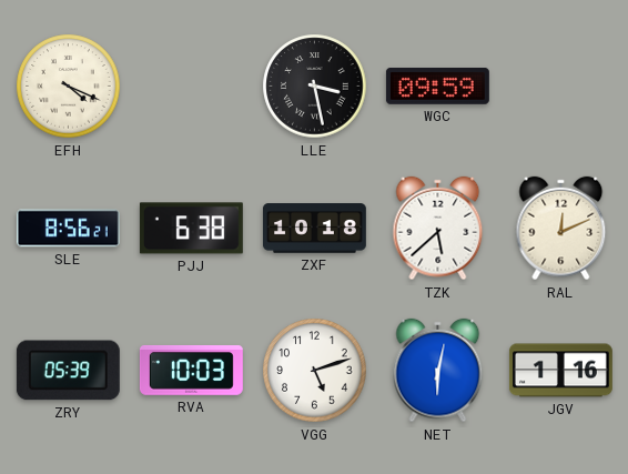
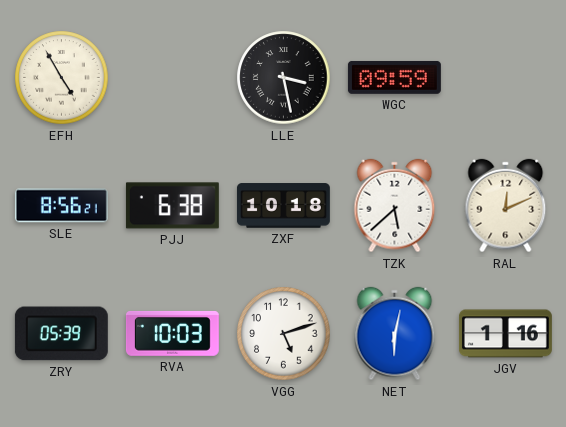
EFH: 4:19 -> 4:55 (62, 78)
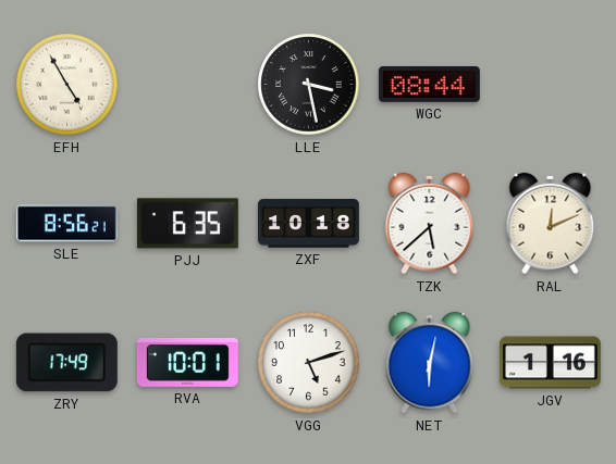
WGC: 09:59 -> 08:44 (429, 85)
PJJ: 6:38 -> 6:35 (187, 224)
ZRY: 05:39 -> 17:49 (66, 363)
RVA: 10:03 -> 10:01 (187, 362)
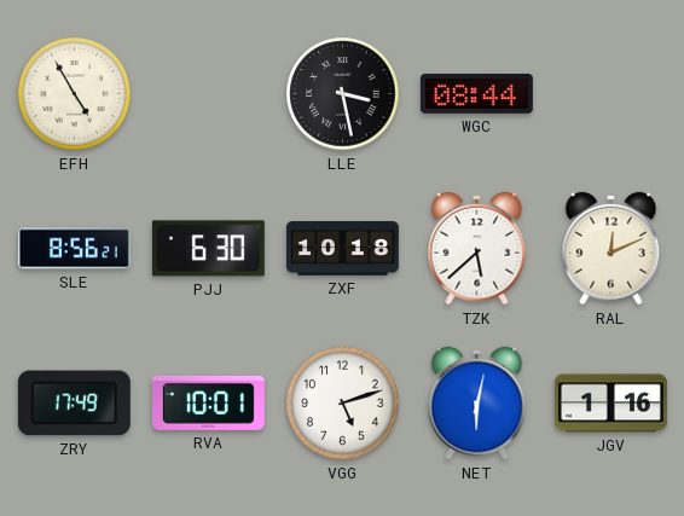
PJJ: 6:35 -> 6:30 (208, 249)
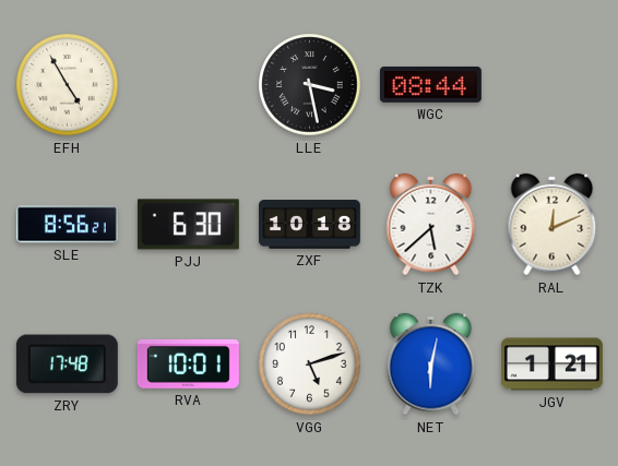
ZRY: 17:49 -> 17:48 (67, 365)
JGV: 1:16 -> 1:21 (551, 365)
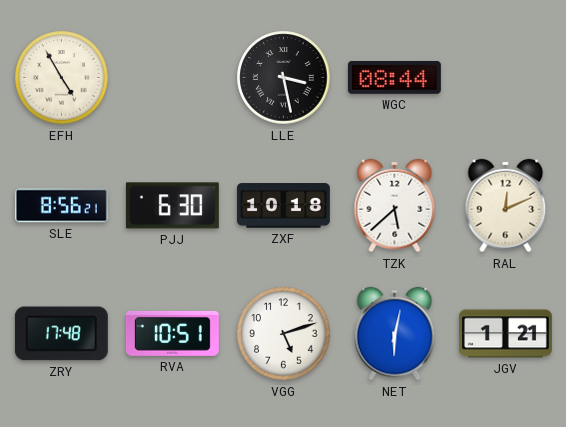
RVA: 10:01 -> 10:51 (172, 333)
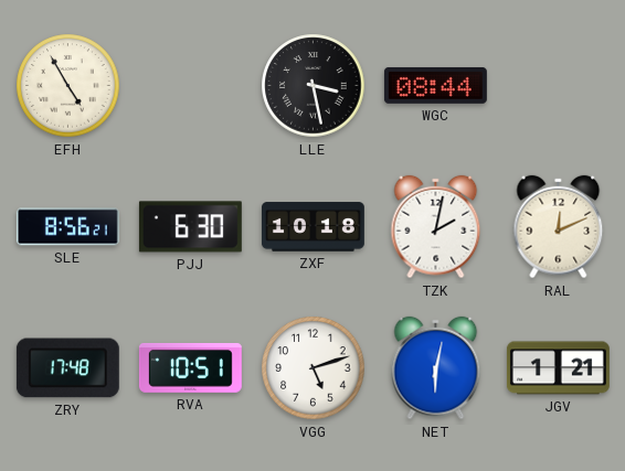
TZK: 5:38 -> 2:02 (436, 227)
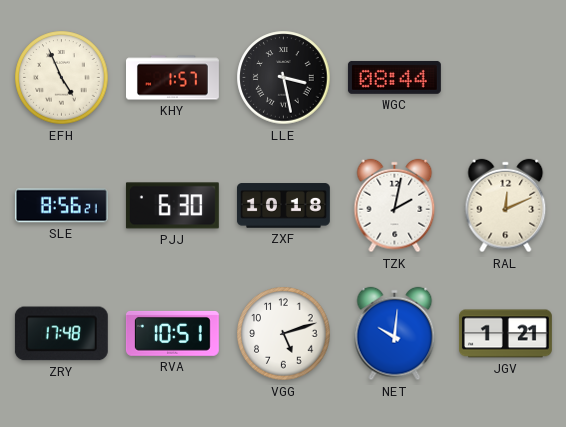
EFH: 4:55 -> 4:56 (62, 78)
KHY: none -> 1:57 (173, 78)
NET: 6:02 -> 10:01 (395, 334)
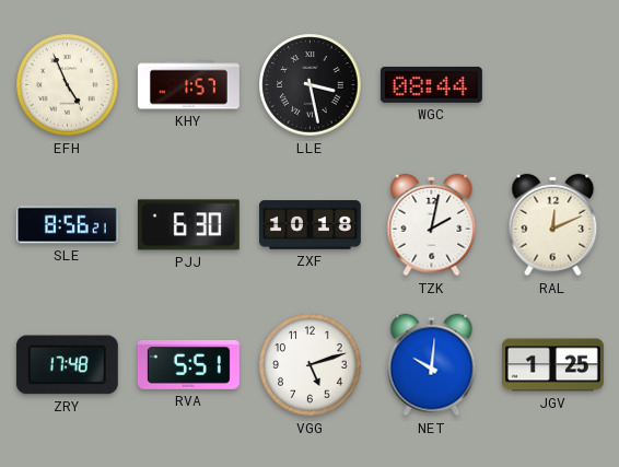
RVA: 10:51 -> 5:51 (188, 364)
JGV: 1:21 -> 1:25 (552, 365)
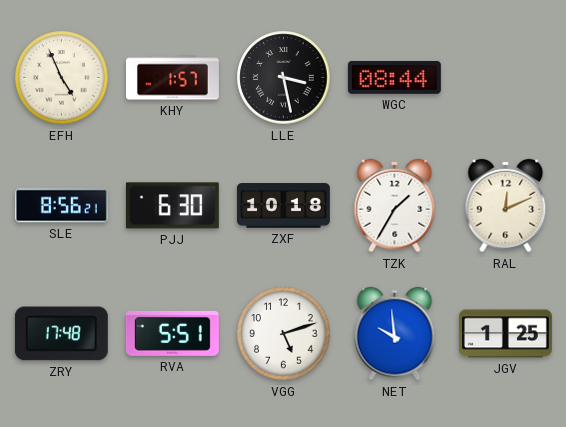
TZK: 2:02 -> 1:35 (395, 206)
NET: 10:01 -> 9:59 (395, 334)
